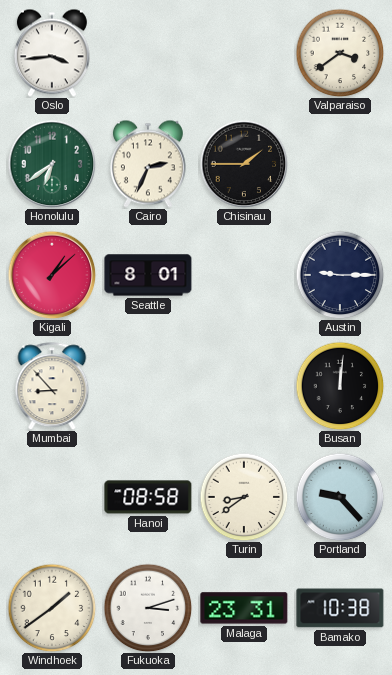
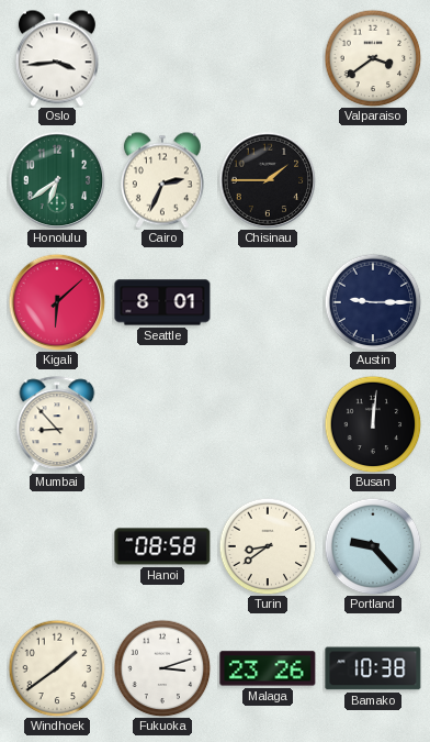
Kigali: 1:08 -> 6:08 (57, 302)
Malaga: 23:31 -> 23:26 (268, 668)
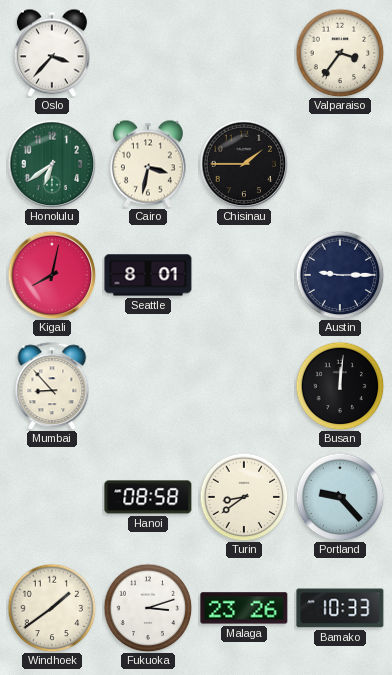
Oslo: 3:44 -> 3:37 (52, 53)
Valparaiso: 3:39 -> 3:36 (340, 53)
Cairo: 2:34 -> 3:32 (148, 164)
Kigali: 6:08 -> 8:02 (52, 275)
Bamako: 10:38 -> 10:33 (340, 608)
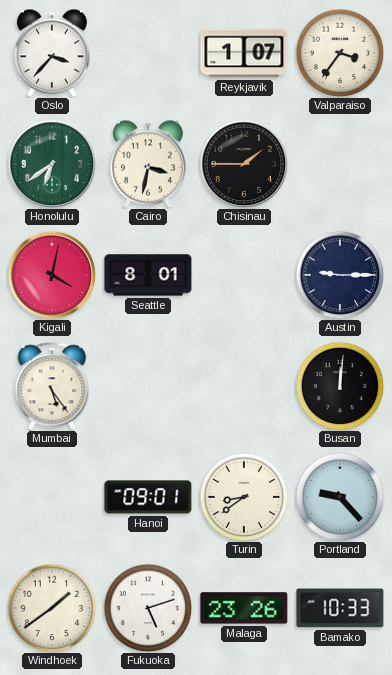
Reykjavik: none -> 1:07 (244, 53)
Kigali: 8:02 -> 4:02 (52, 275)
Mumbai: 8:53 -> 5:24 (52, 386)
Hanoi: 08:58 -> 09:01 (148, 497)
Fukuoka: 3:12 -> 5:12 (148, 608)
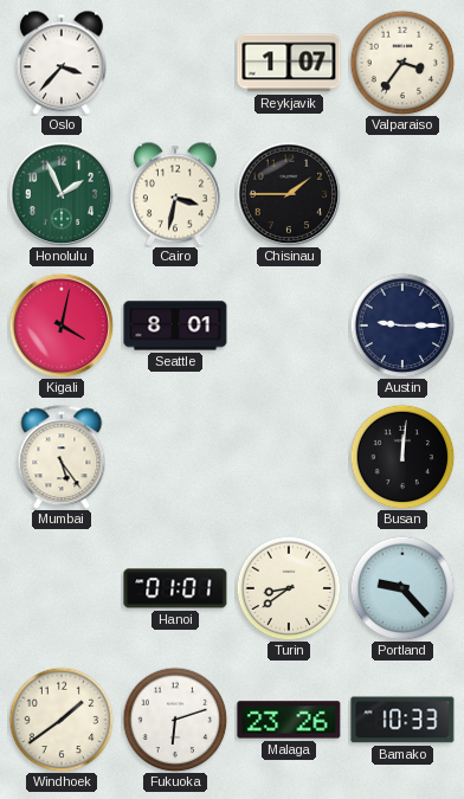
Honolulu: 6:39 -> 1:56 (62, 194)
Hanoi: 09:01 -> 01:01 (175, 588)
Fukuoka: 5:12 -> 6:12 (175, 720)
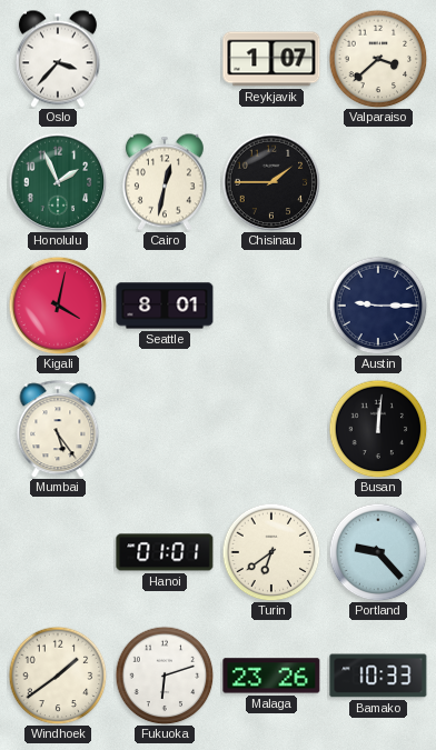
Valparaiso: 3:36 -> 3:38 (378, 59)
Cairo: 3:32 -> 12:32 (165, 182)
Turin: 8:39 -> 6:39 (271, 552)
